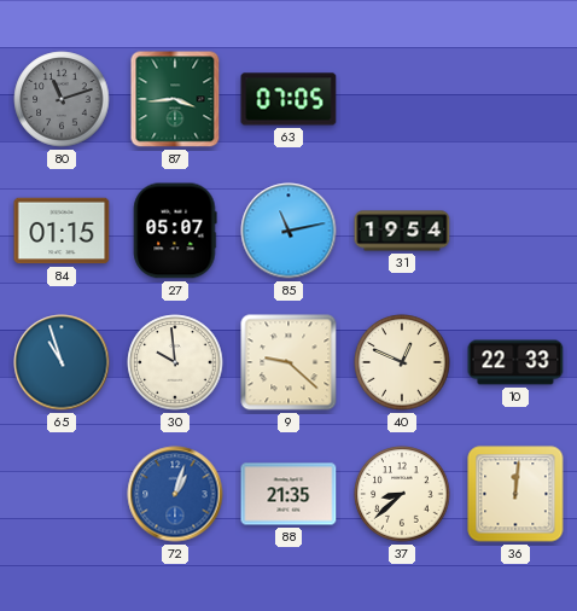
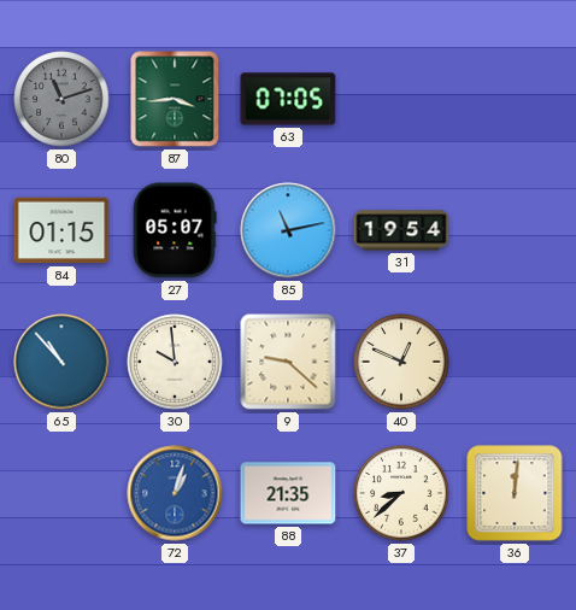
65: 10:57 -> 10:53 (61, 362)
10: 22:33 -> none (515, 362)
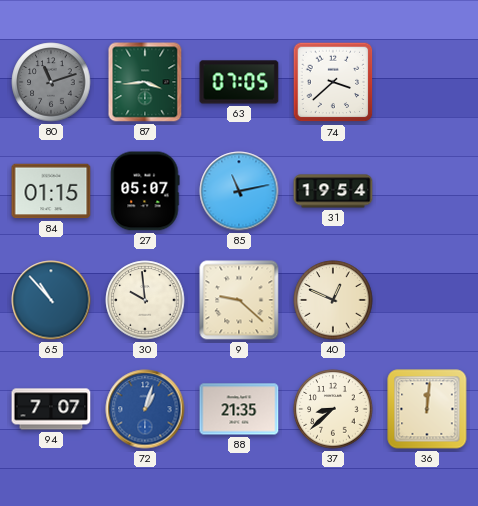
74: none -> 3:38 (333, 82)
94: none -> 7:07 (51, 409)
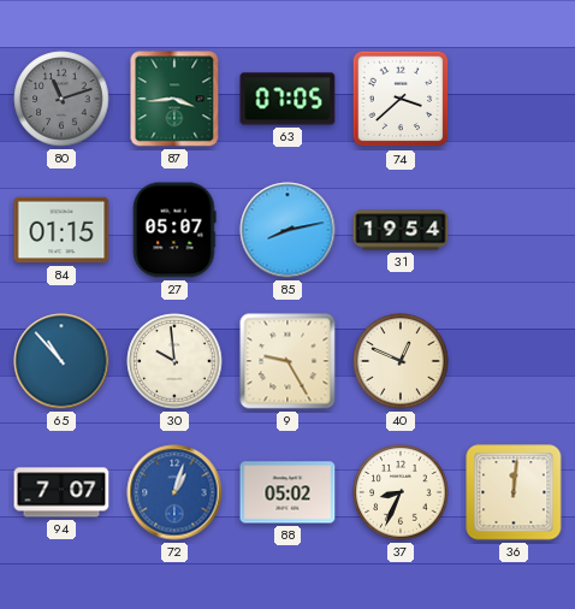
85: 11:13 -> 8:13 (287, 230)
9: 9:22 -> 9:25 (287, 361)
88: 21:35 -> 05:02 (287, 492)
37: 8:38 -> 8:34 (401, 492)
